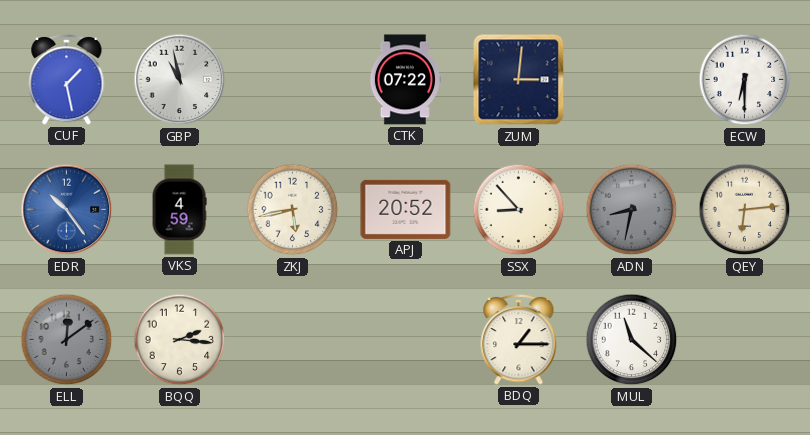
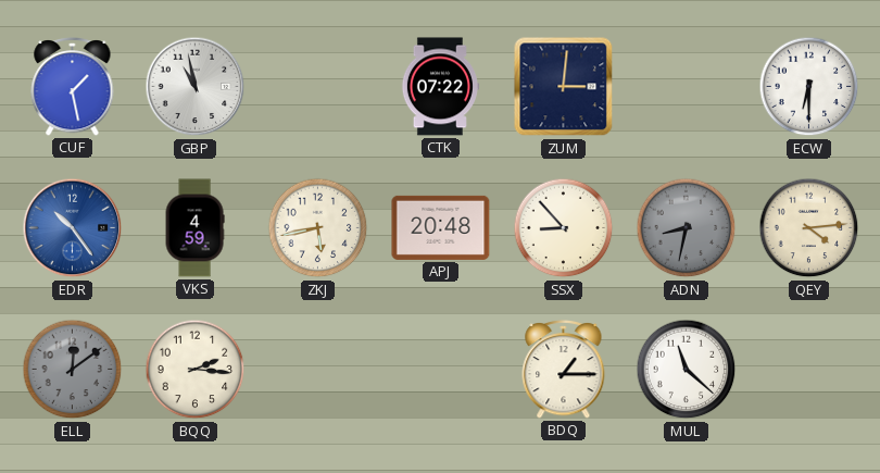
APJ: 20:52 -> 20:48 (441, 227)
QEY: 6:14 -> 4:14 (809, 228)
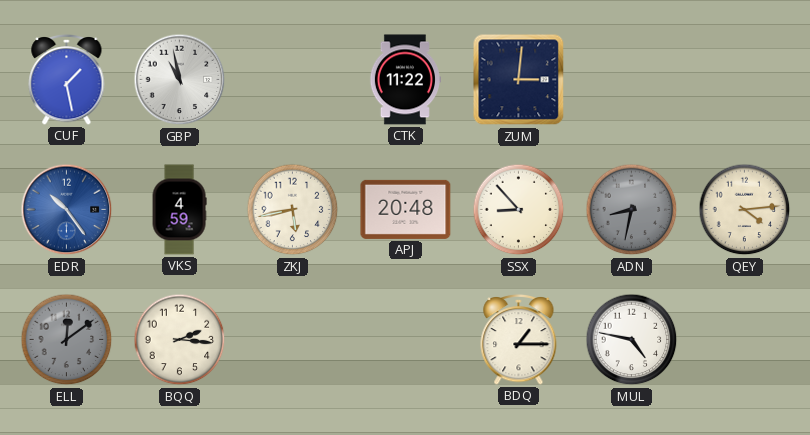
CTK: 07:22 -> 11:22 (404, 80)
ECW: 6:30 -> none (809, 87)
MUL: 11:22 -> 4:47 (632, 340)
